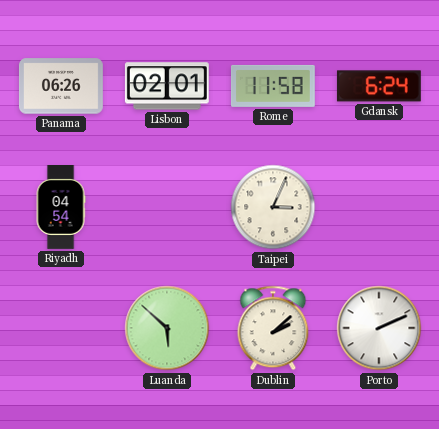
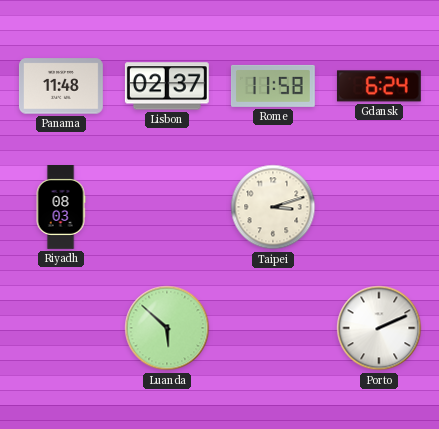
Panama: 06:26 -> 11:48 (61, 86)
Lisbon: 02:01 -> 02:37 (167, 86)
Riyadh: 04:54 -> 08:03 (61, 208)
Taipei: 3:04 -> 3:12 (273, 207)
Dublin: 2:08 -> none (273, 328)
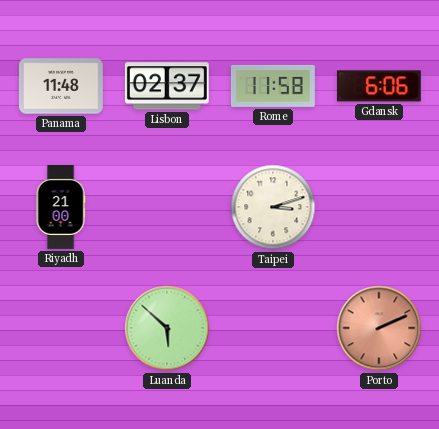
Gdansk: 6:24 -> 6:06 (379, 86)
Riyadh: 08:03 -> 21:00 (61, 208)
Porto dial: white -> salmon (379, 328)
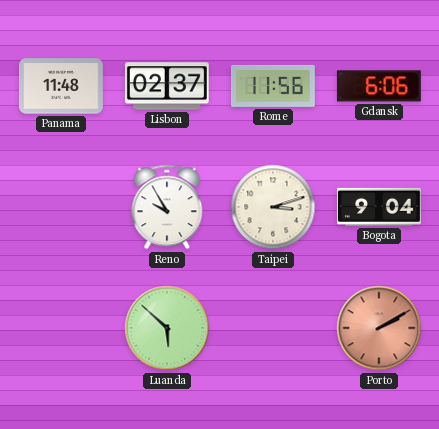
Rome: 11:58 -> 11:56 (273, 86)
Riyadh: 21:00 -> none (61, 208)
Reno: none -> 9:55 (167, 207)
Bogota: none -> 9:04 (379, 207)
Porto: 2:11 -> 2:10 (379, 328)
